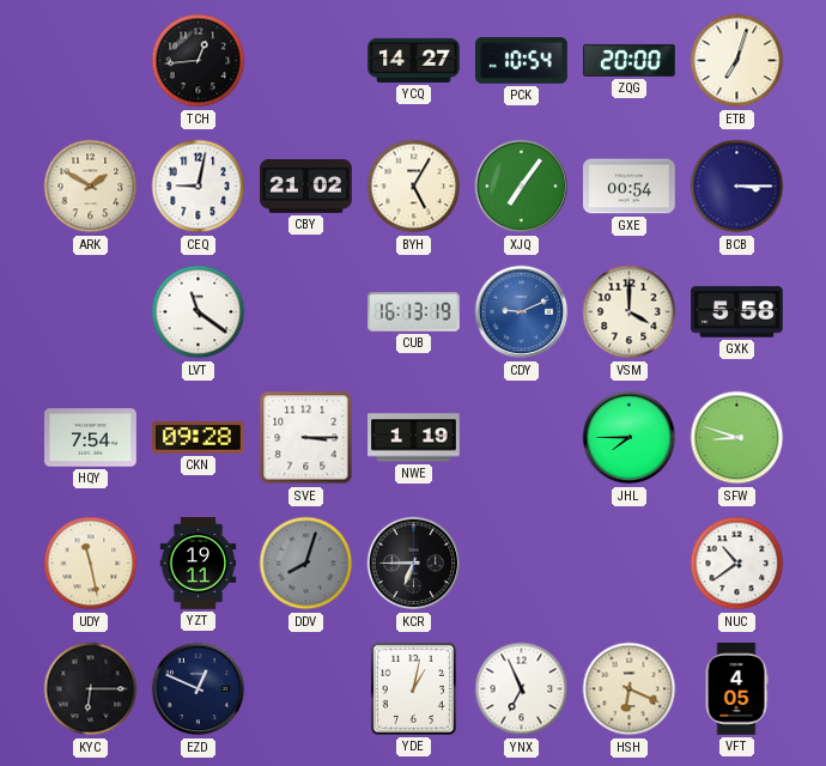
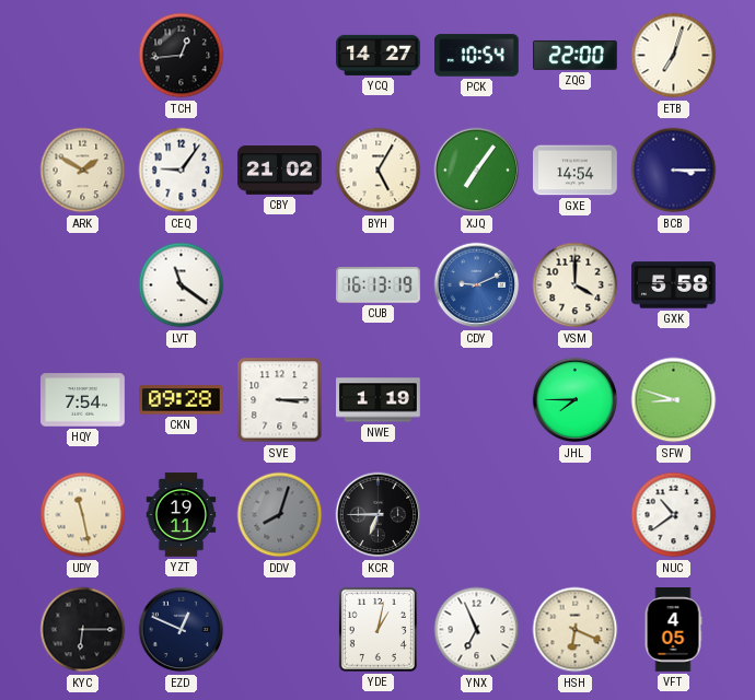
ZQG: 20:00 -> 22:00 (576, 55)
CEQ: 9:02 -> 9:06 (182, 171)
GXE: 00:54 -> 14:54 (576, 171)
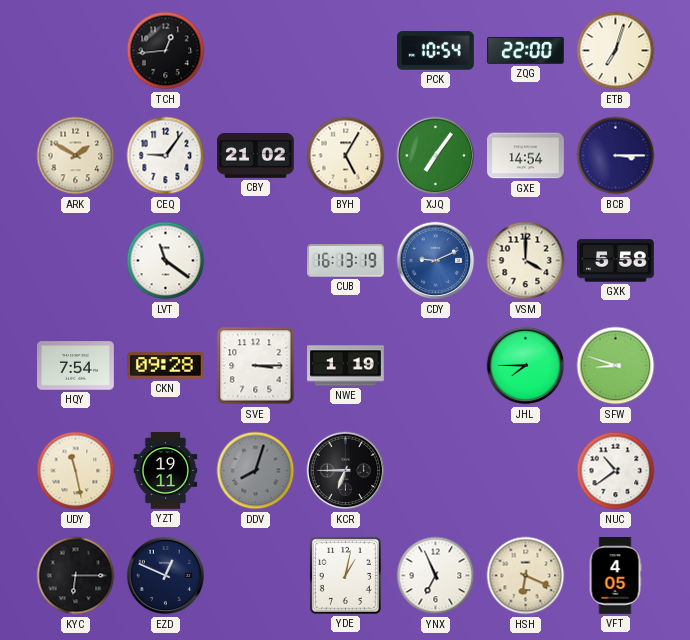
YCQ: 14:27 -> none (379, 55)
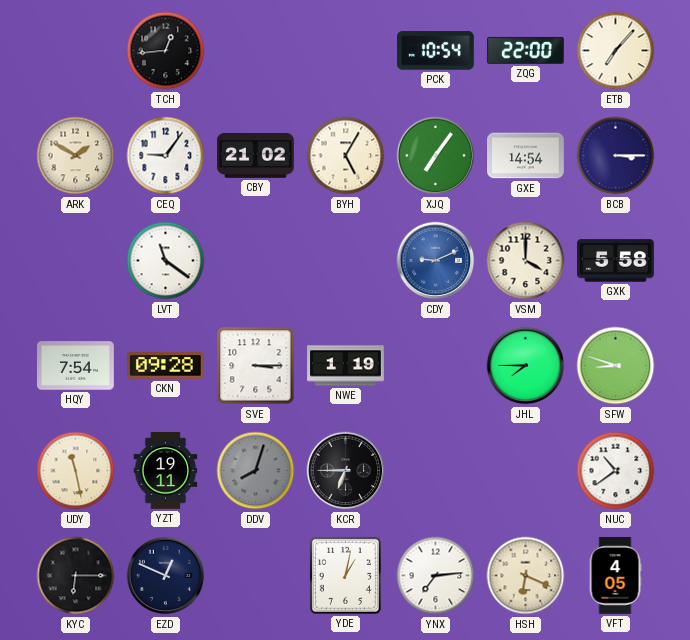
ETB: 7:03 -> 7:07 (616, 51)
CUB: 16:13 -> none (346, 261)
YNX: 6:56 -> 7:14 (436, 576)
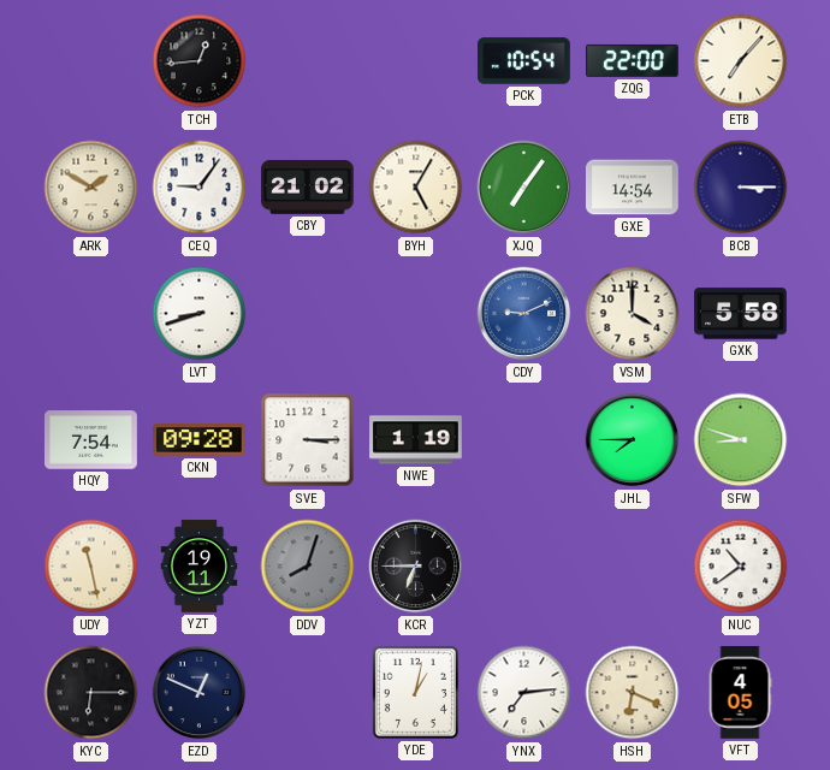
LVT: 11:21 -> 8:42 (200, 314)
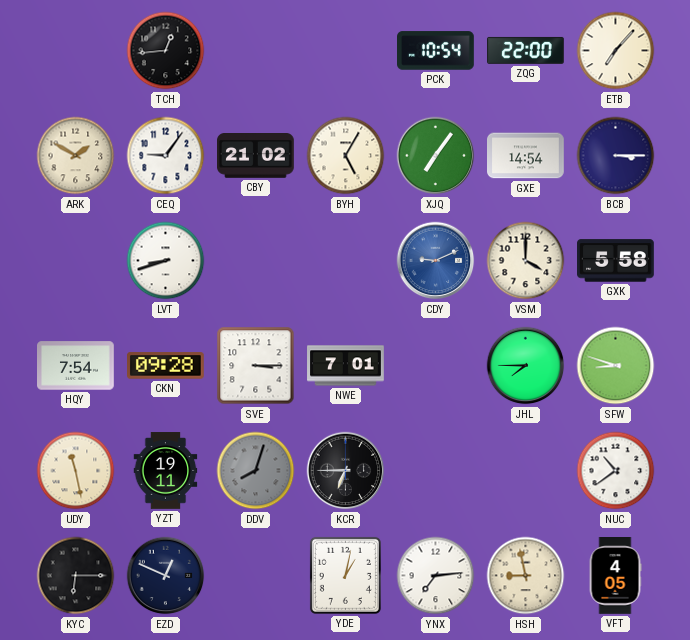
NWE: 1:19 -> 7:01 (346, 366)
HSH: 6:19 -> 8:58 (526, 576)
